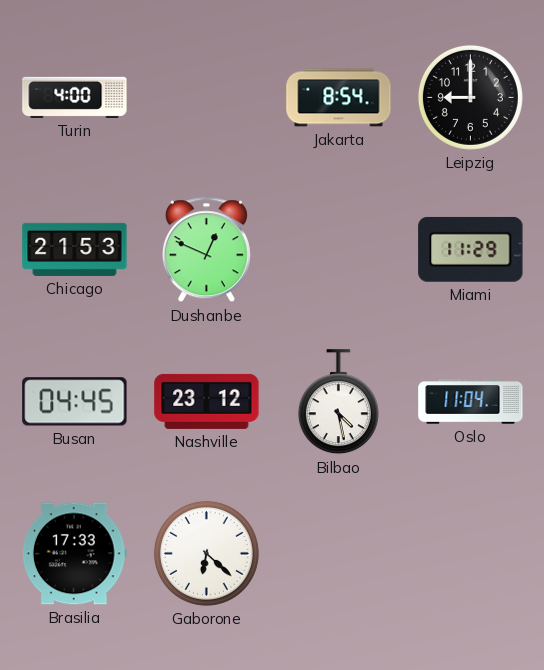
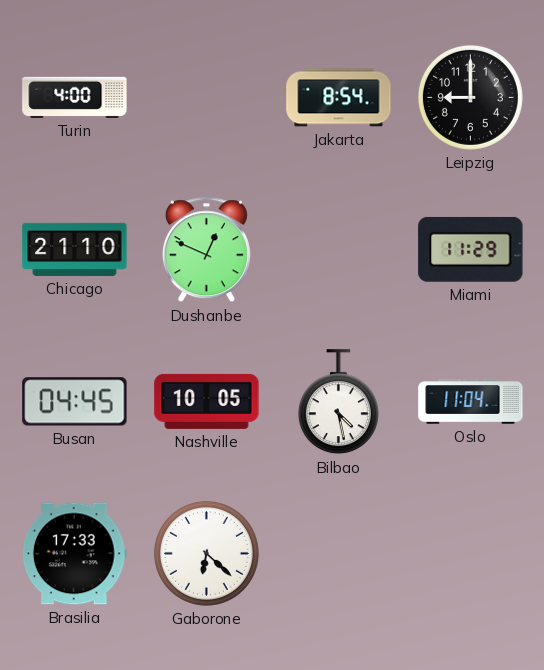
Chicago: 21:53 -> 21:10 (75, 249)
Nashville: 23:12 -> 10:05 (207, 401)
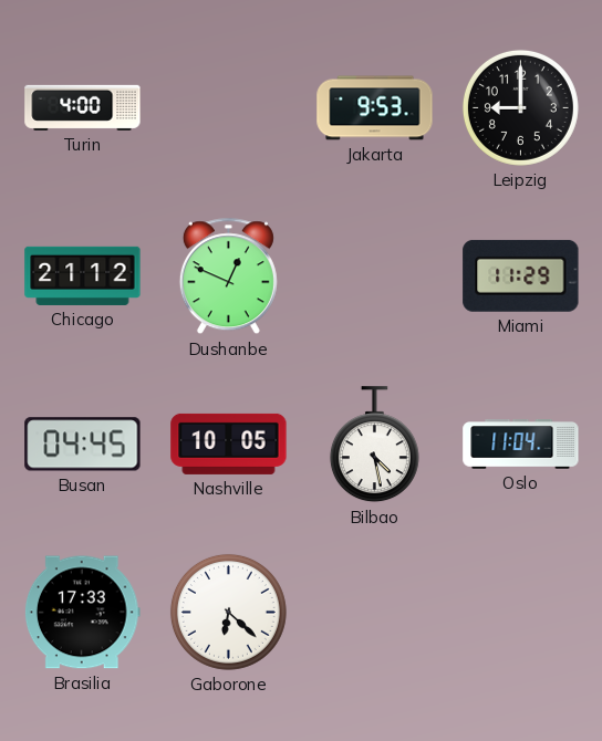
Jakarta: 8:54 -> 9:53 (375, 108)
Chicago: 21:10 -> 21:12 (83, 275)
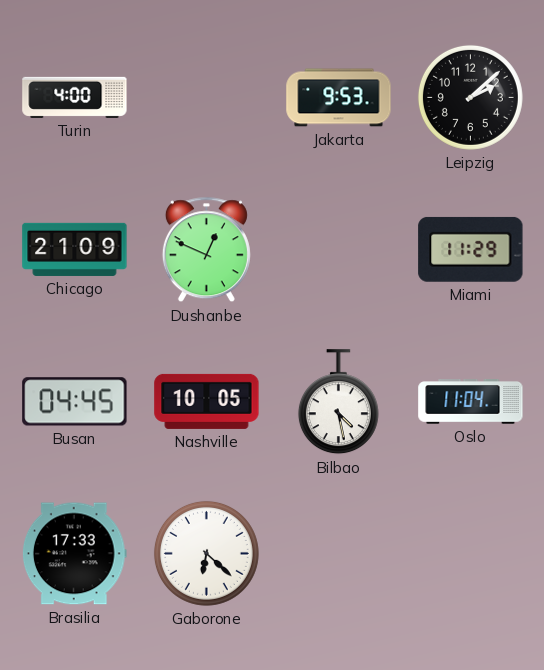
Leipzig: 9:00 -> 2:08 (470, 97)
Chicago: 21:12 -> 21:09 (75, 249)
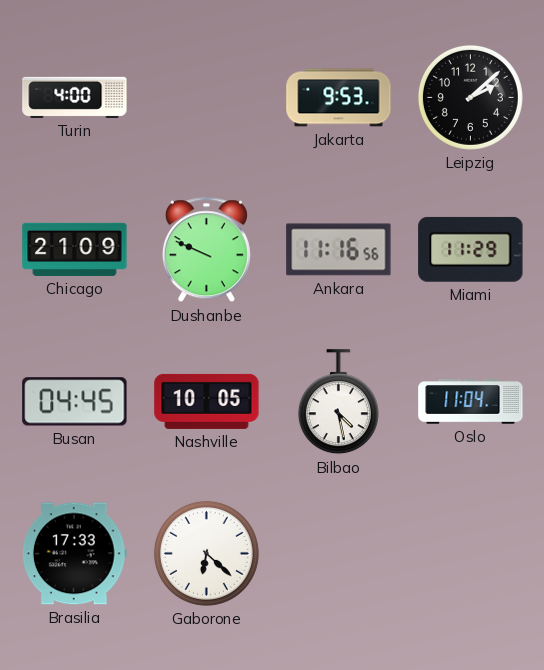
Dushanbe: 12:49 -> 9:49 (206, 250)
Ankara: none -> 11:16 (339, 250)
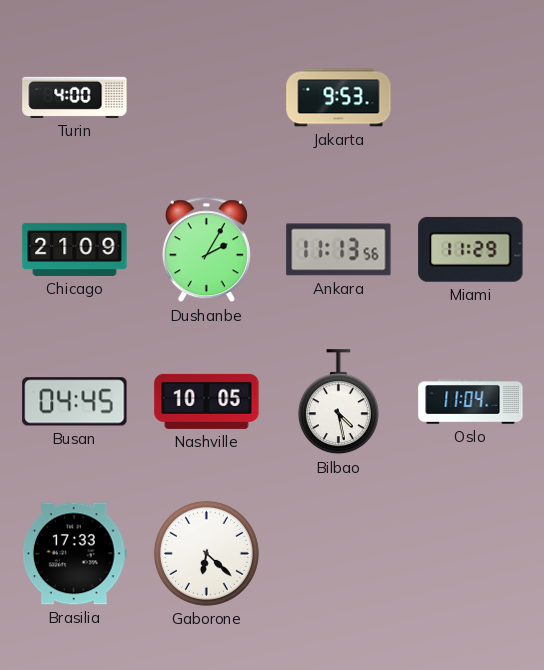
Leipzig: 2:08 -> none (470, 97)
Dushanbe: 9:49 -> 2:05 (206, 250)
Ankara: 11:16 -> 11:13 (339, 250)
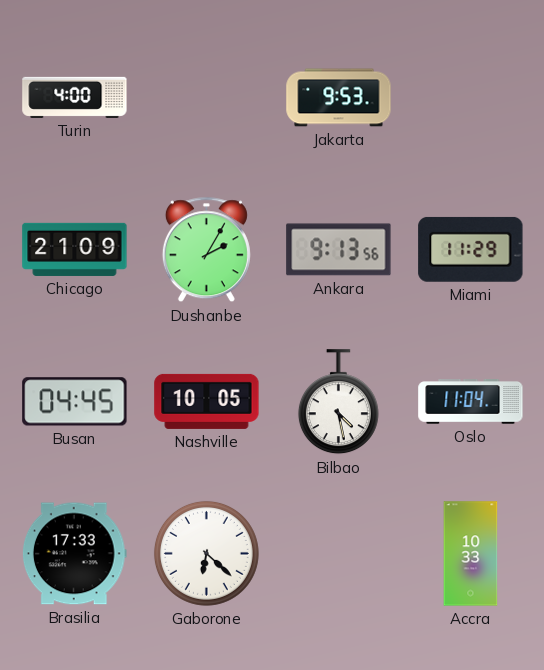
Ankara: 11:13 -> 9:13 (339, 250)
Accra: none -> 10:33 (471, 554)
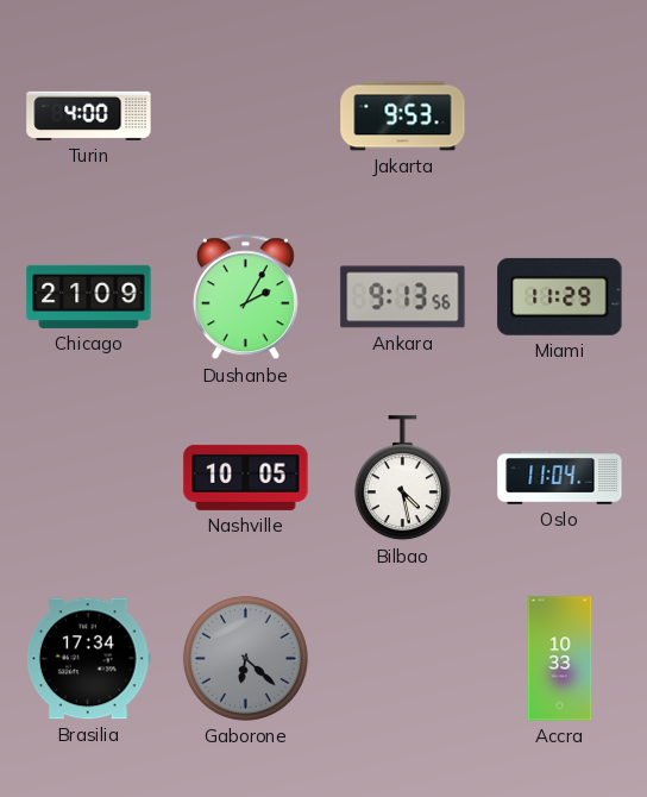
Busan: 04:45 -> none (75, 402)
Brasilia: 17:33 -> 17:34 (88, 659)
Gaborone dial: white -> grey (245, 658)
